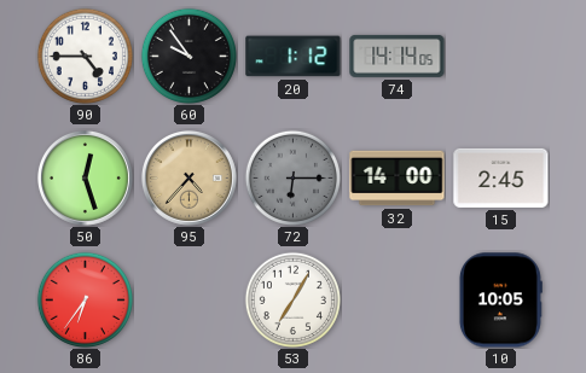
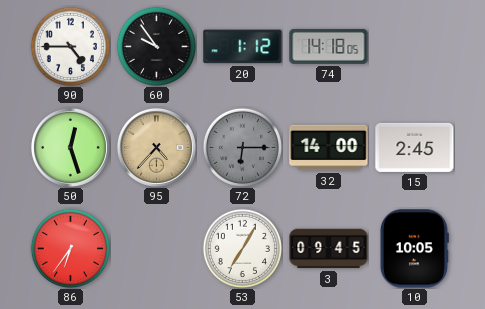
74: 14:14 -> 14:18 (329, 46)
3: none -> 09:45 (329, 249)
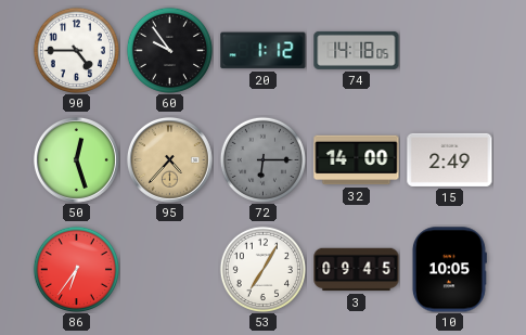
15: 2:45 -> 2:49 (450, 159)
